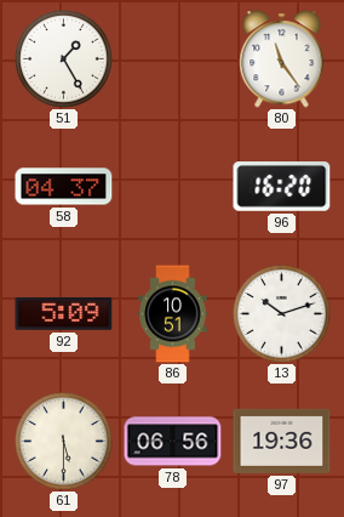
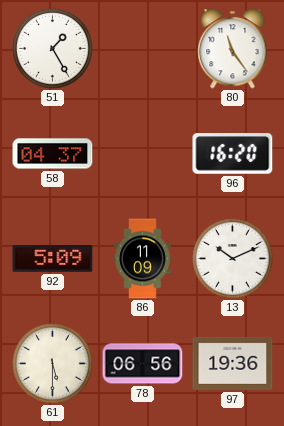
86: 10:51 -> 11:09 (143, 259)
13: 10:12 -> 10:11 (233, 259)
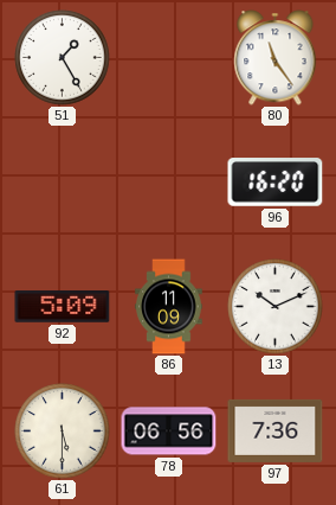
58: 04:37 -> none (53, 154)
97: 19:36 -> 7:36 (276, 430)
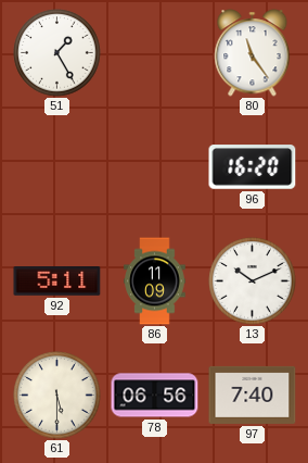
92: 5:09 -> 5:11 (57, 281)
97: 7:36 -> 7:40 (253, 395)
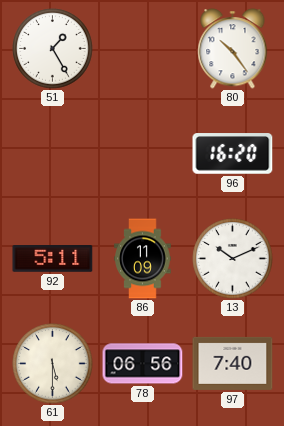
80: 11:24 -> 10:24 (233, 49)
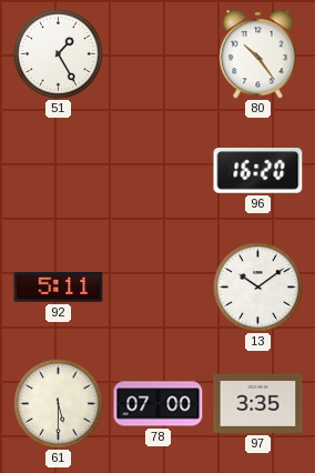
86: 11:09 -> none (143, 259)
13: 10:11 -> 10:09 (258, 288)
78: 06:56 -> 07:00 (159, 404)
97: 7:40 -> 3:35 (258, 403)
